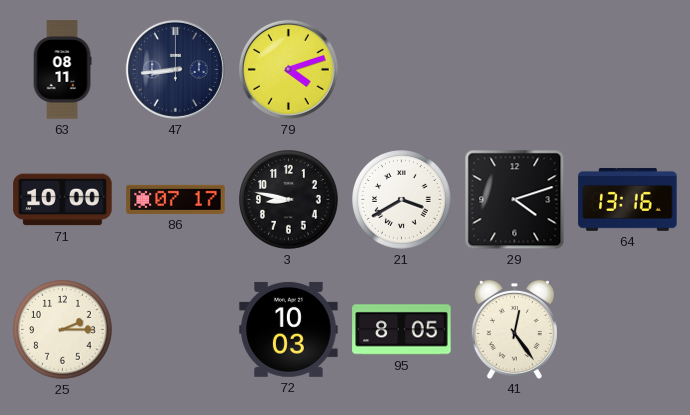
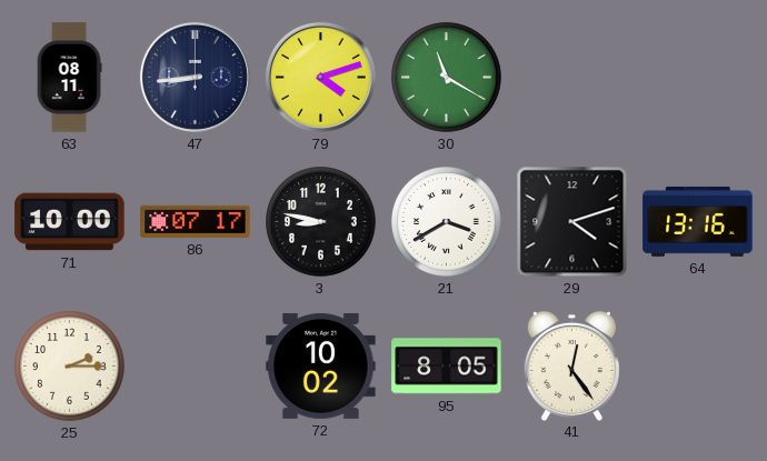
30: none -> 11:20 (447, 78)
72: 10:03 -> 10:02 (321, 365)
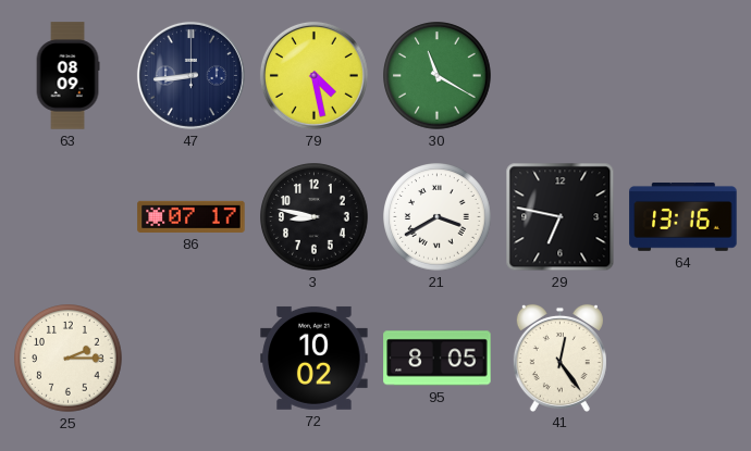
63: 08:11 -> 08:09 (67, 76)
79: 4:12 -> 4:28 (313, 75)
71: 10:00 -> none (70, 222)
29: 4:12 -> 6:47 (561, 217)
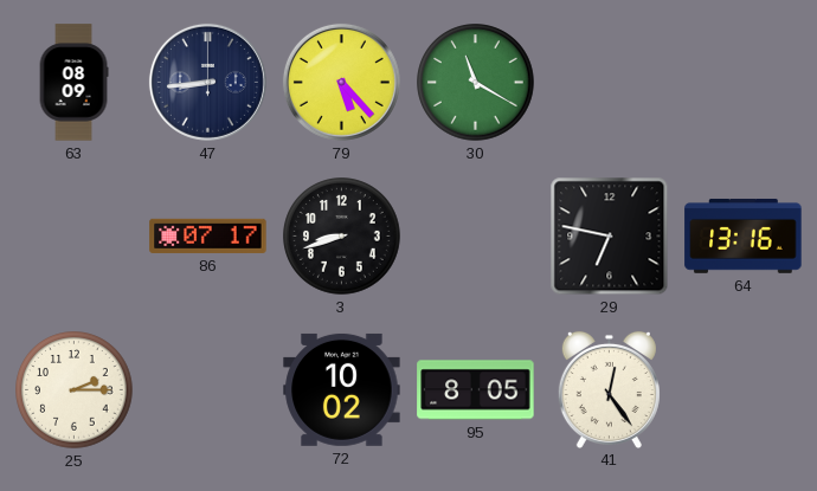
79: 4:28 -> 5:23 (341, 82)
3: 8:47 -> 8:42 (342, 237)
21: 3:40 -> none (438, 217)
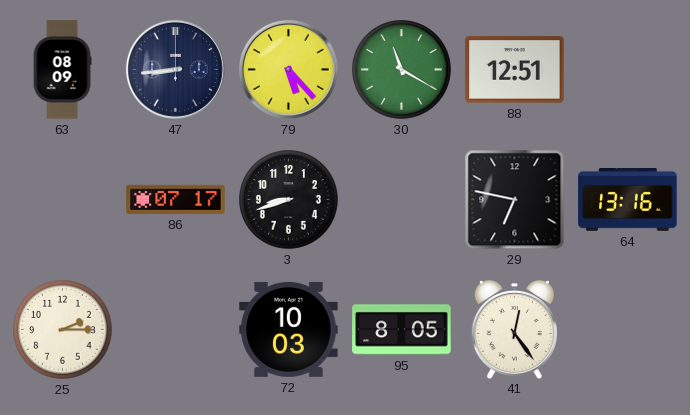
88: none -> 12:51 (515, 70)
72: 10:02 -> 10:03 (289, 329)
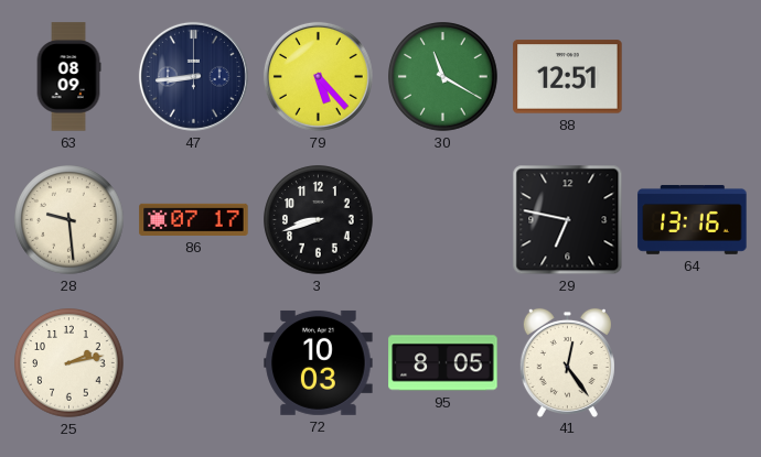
28: none -> 9:29 (69, 220)
25: 2:15 -> 2:13 (69, 363)
